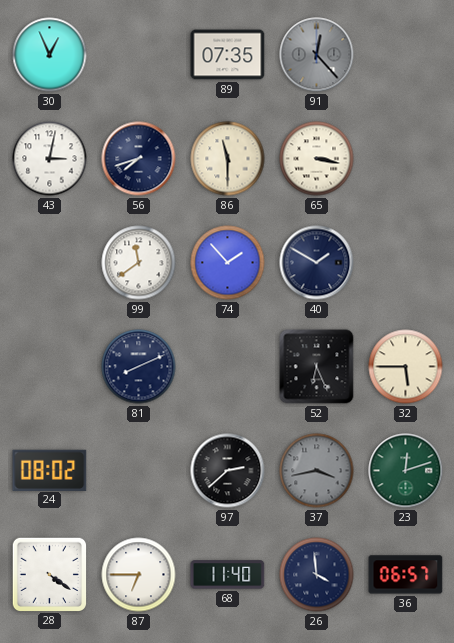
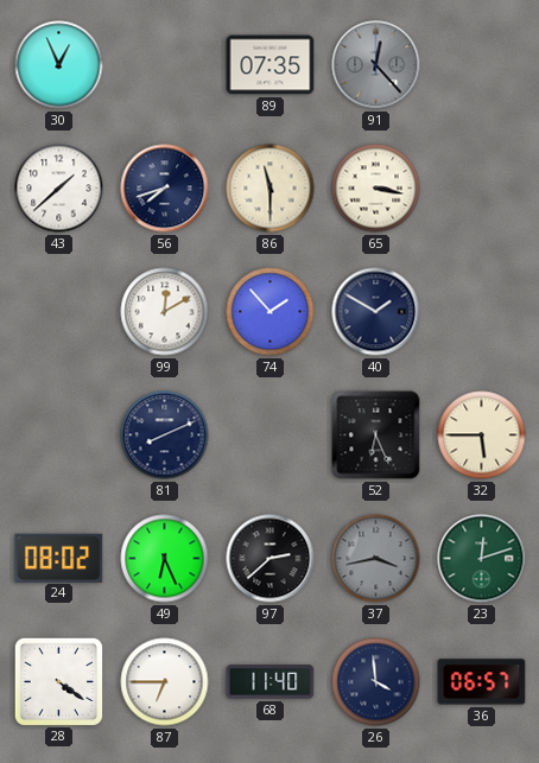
43: 3:02 -> 1:38 (59, 189)
99: 11:39 -> 12:10 (165, 312)
49: none -> 6:26 (165, 559)
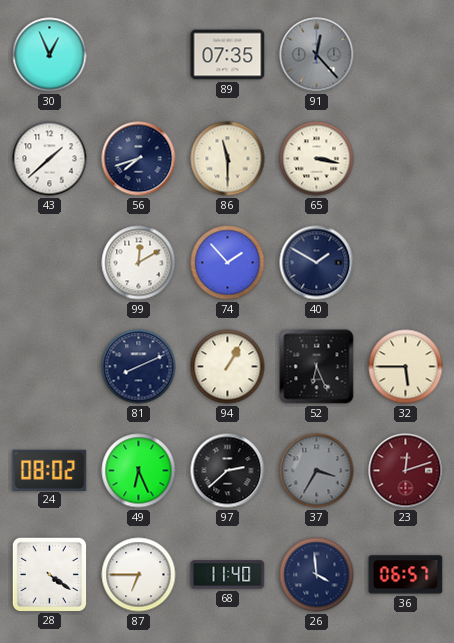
94: none -> 1:05 (228, 367)
37: 3:43 -> 3:35 (317, 471)
23 dial: green -> burgundy (406, 471)
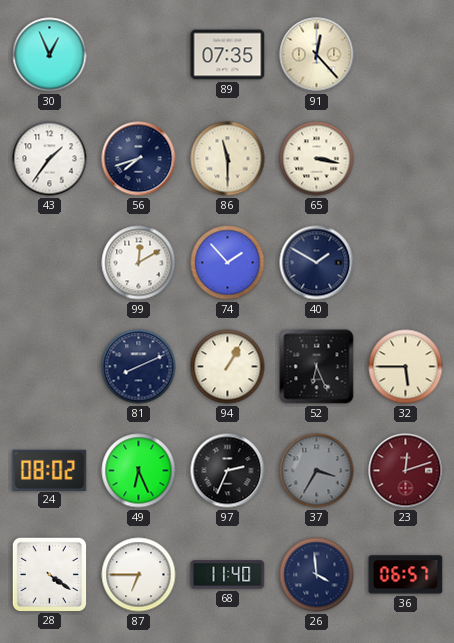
91 dial: grey -> cream (317, 55)
43: 1:38 -> 1:36 (50, 159)
97: 2:38 -> 2:34 (228, 471)
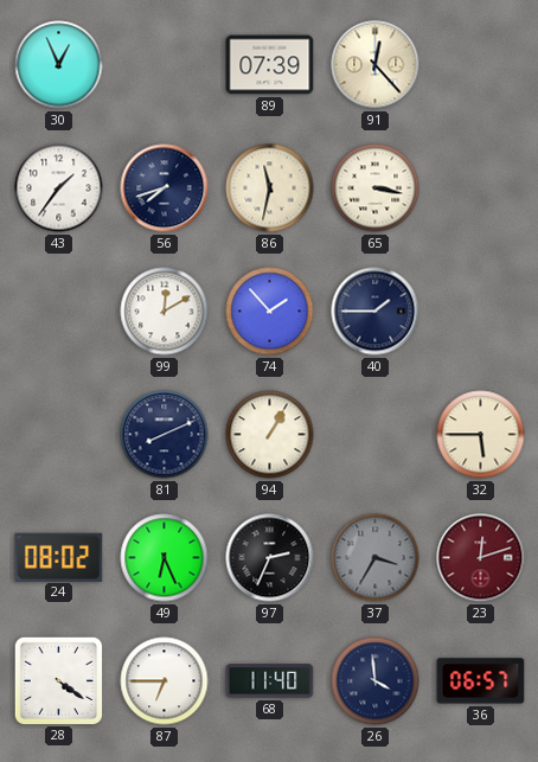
89: 07:35 -> 07:39 (270, 65)
86: 11:30 -> 11:32 (270, 188)
40: 1:50 -> 1:45 (376, 312)
52: 6:26 -> none (317, 367)
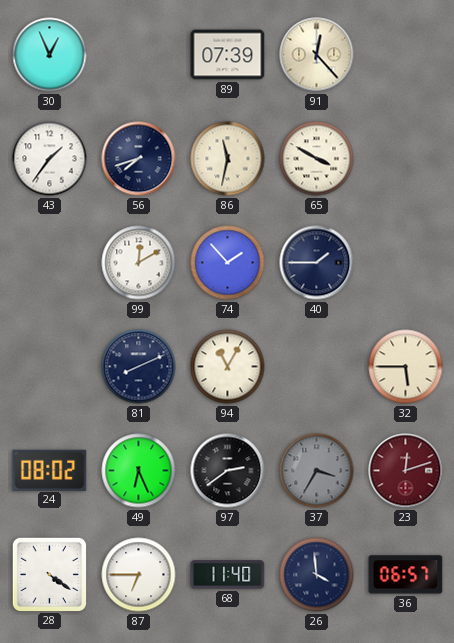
65: 3:17 -> 3:50 (317, 159)
94: 1:05 -> 11:05 (228, 367)
97: 2:34 -> 2:39 (228, 471)
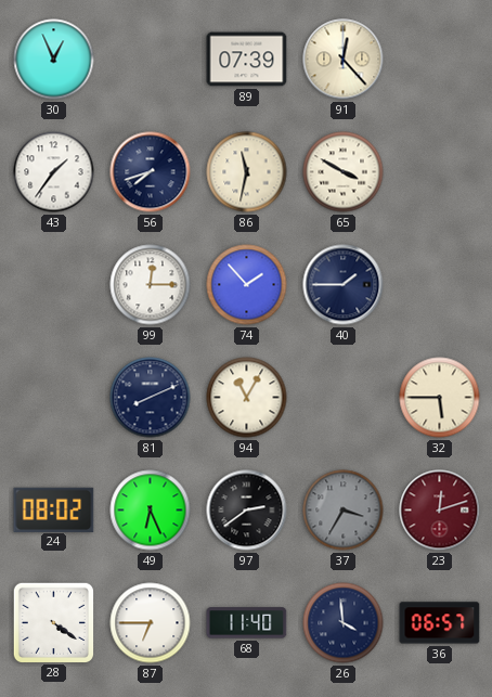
99: 12:10 -> 12:15 (151, 285)
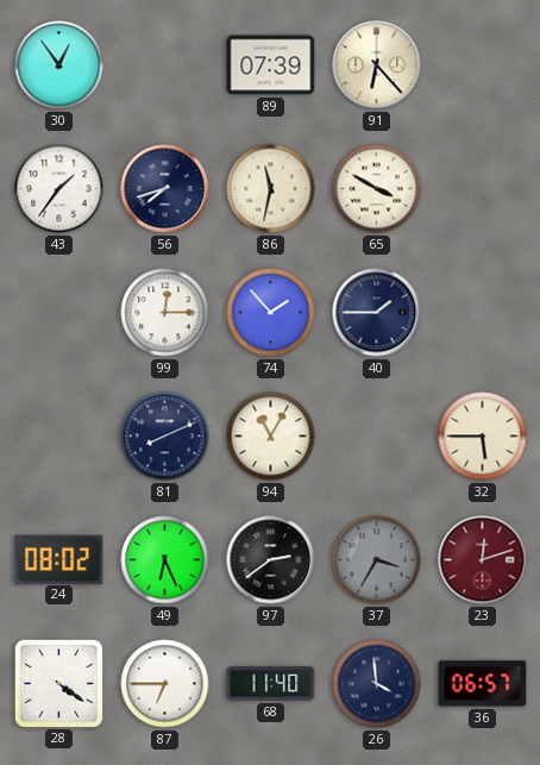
30: 12:56 -> 12:54 (59, 65)
91: 12:23 -> 6:23 (377, 65)
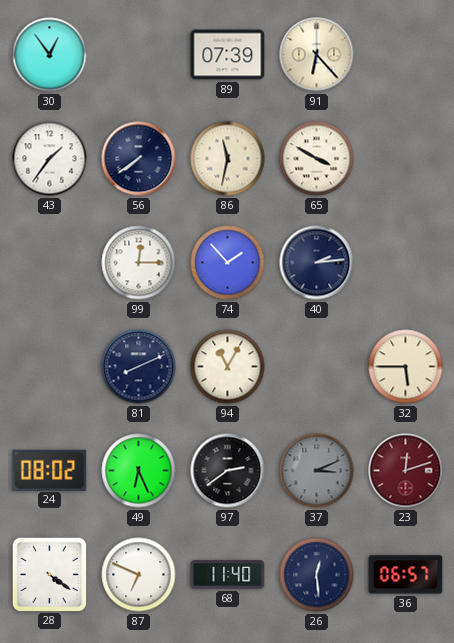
56: 7:42 -> 7:39 (139, 159)
40: 1:45 -> 2:14 (317, 263)
37: 3:35 -> 3:11 (317, 471)
87: 6:45 -> 6:49 (139, 575)
26: 3:59 -> 12:29 (317, 575)
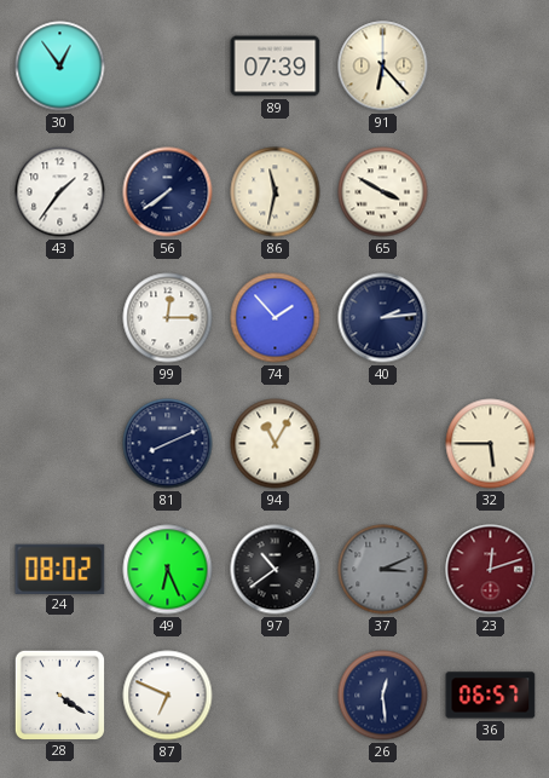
97: 2:39 -> 10:39 (276, 570)
68: 11:40 -> none (228, 575)
